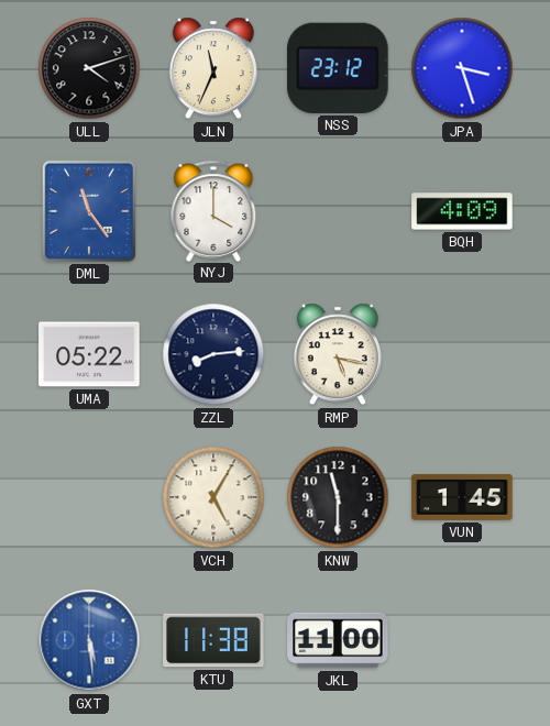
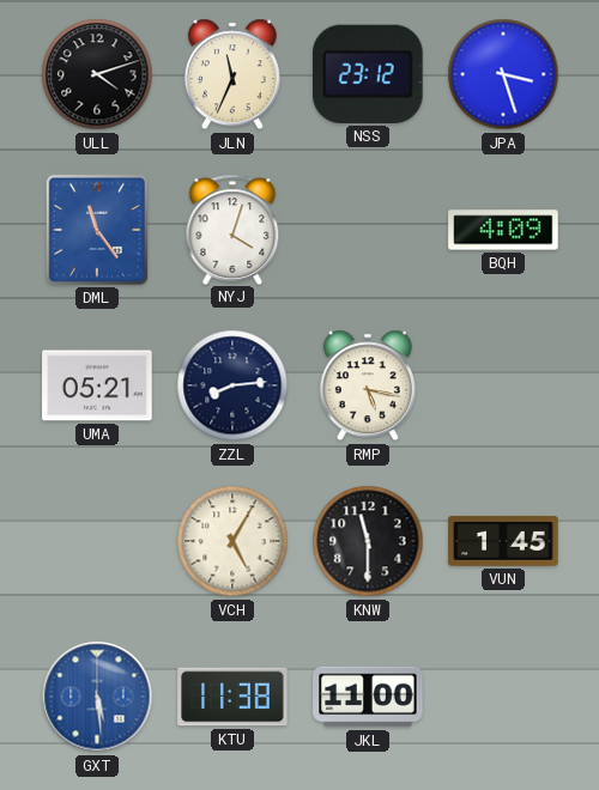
NYJ: 4:00 -> 4:03 (232, 229)
UMA: 05:22 -> 05:21 (97, 385)
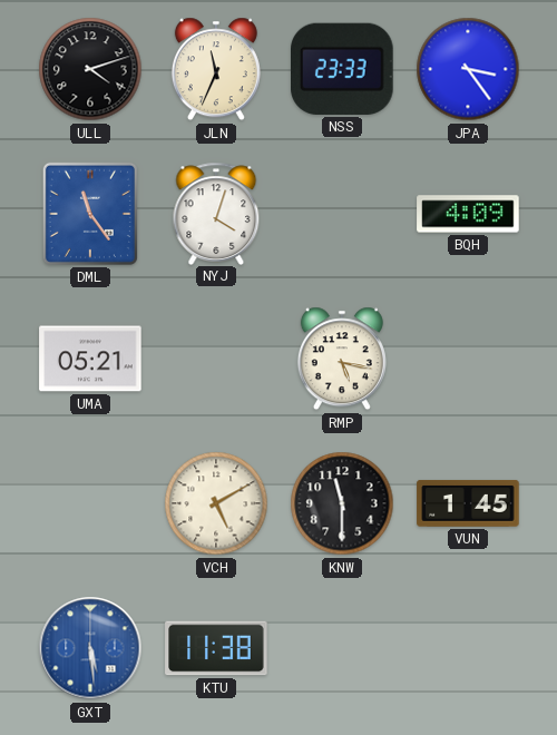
NSS: 23:12 -> 23:33 (343, 69)
JPA: 3:27 -> 3:24 (468, 69)
ZZL: 8:14 -> none (232, 385)
VCH: 5:05 -> 5:10 (216, 503)
JKL: 11:00 -> none (368, 697)
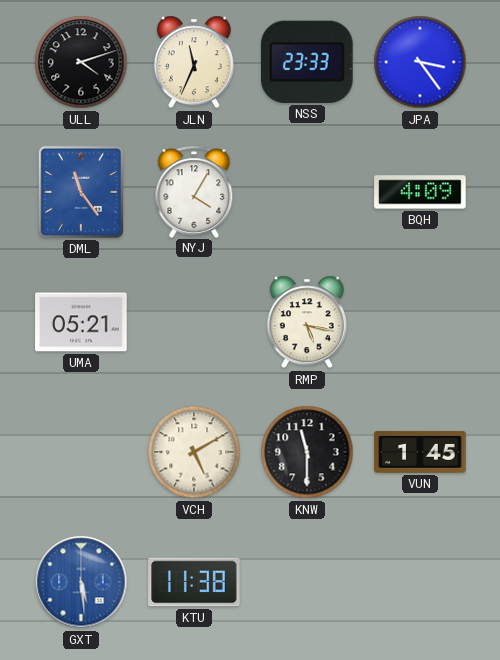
NYJ: 4:03 -> 4:05 (194, 191)
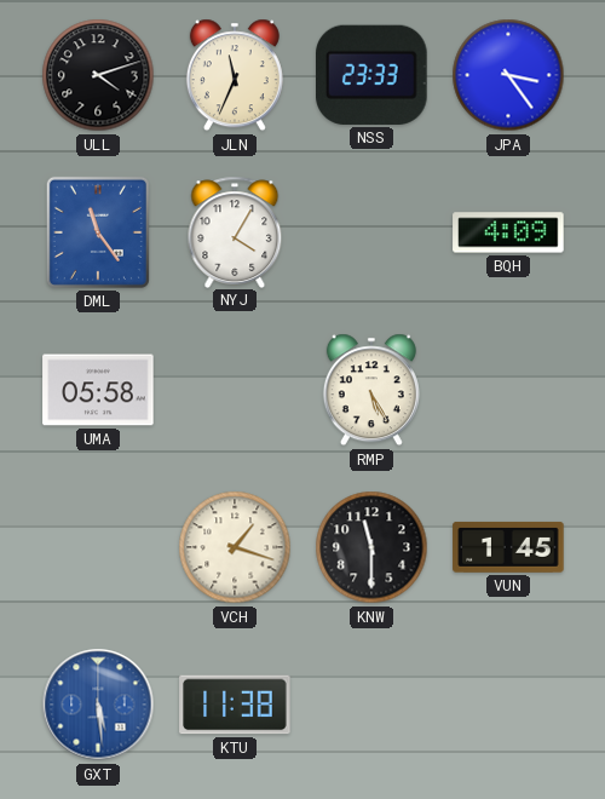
UMA: 05:21 -> 05:58 (98, 390)
RMP: 5:17 -> 5:25 (371, 390)
VCH: 5:10 -> 1:18 (235, 547)
